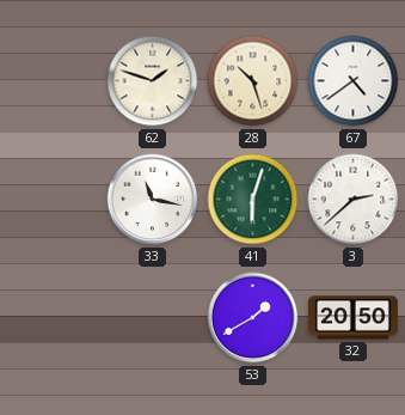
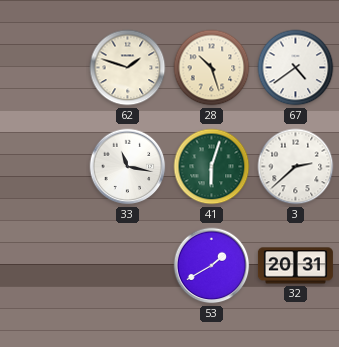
32: 20:50 -> 20:31 (295, 266)
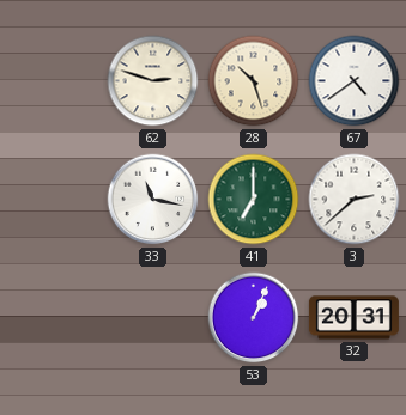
62: 1:48 -> 2:48 (153, 81)
41: 6:03 -> 7:00 (254, 200)
53: 1:40 -> 1:04 (254, 318)
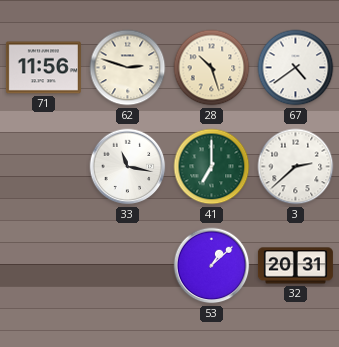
71: none -> 11:56 (43, 68)
53: 1:04 -> 1:08 (212, 266)
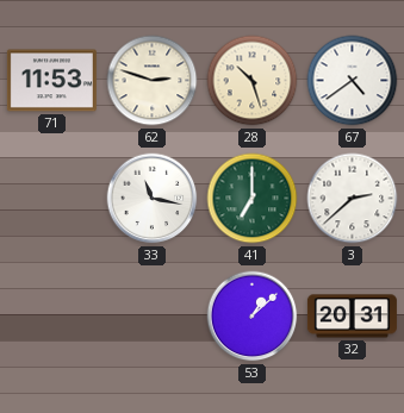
71: 11:56 -> 11:53 (51, 81)
